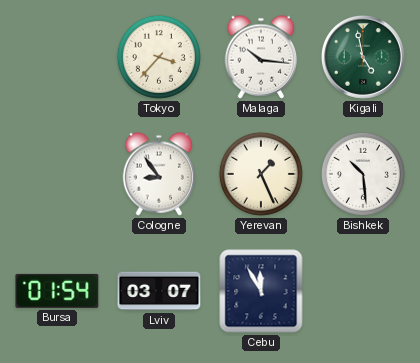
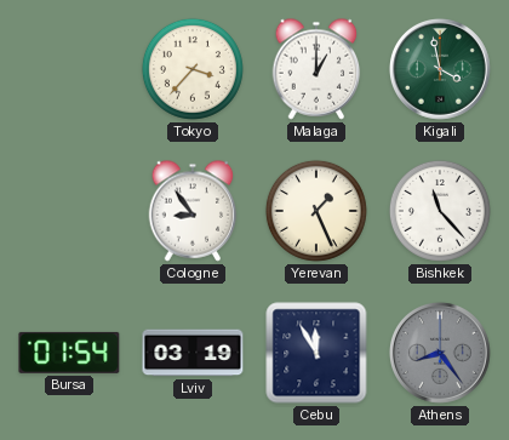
Malaga: 10:16 -> 1:00 (316, 69)
Kigali: 4:58 -> 3:58 (440, 69)
Bishkek: 10:29 -> 11:23 (440, 211)
Lviv: 03:07 -> 03:19 (193, 353)
Athens: none -> 8:24 (440, 353)
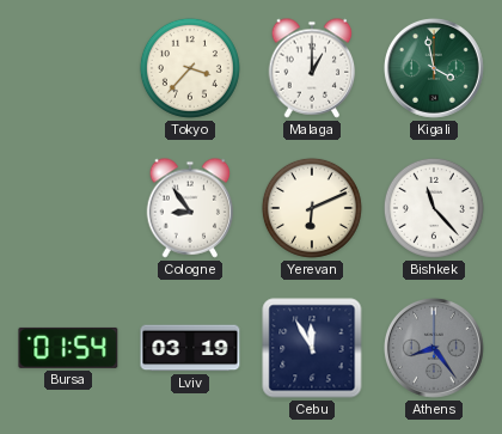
Yerevan: 1:26 -> 6:11 (312, 208)
